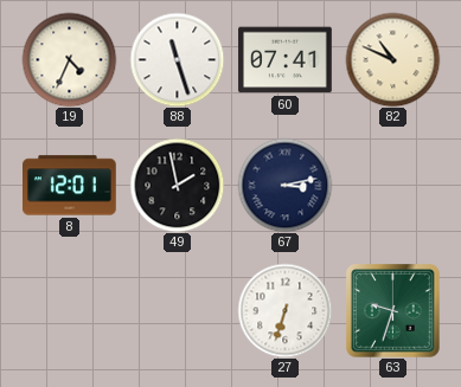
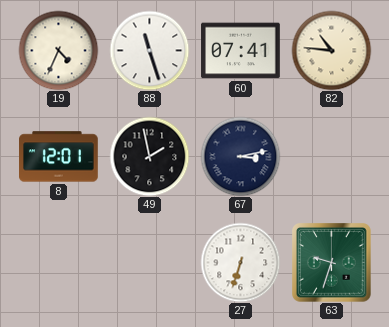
82: 10:49 -> 10:46 (331, 50)
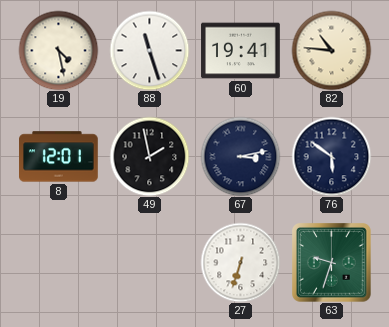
19: 4:34 -> 4:28 (58, 50)
60: 07:41 -> 19:41 (241, 51)
76: none -> 5:51 (331, 156)
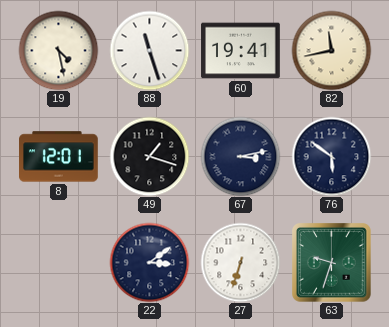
82: 10:46 -> 11:43 (331, 50)
49: 1:58 -> 1:18 (149, 156)
22: none -> 3:09 (149, 262)
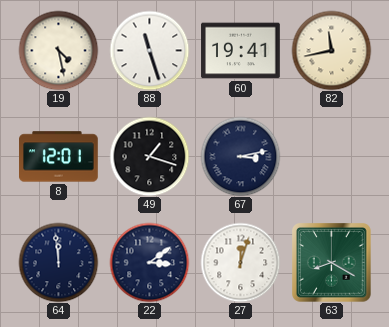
76: 5:51 -> none (331, 156)
64: none -> 11:59 (58, 262)
27: 6:33 -> 12:03 (240, 262)
63: 9:33 -> 8:20 (332, 263)
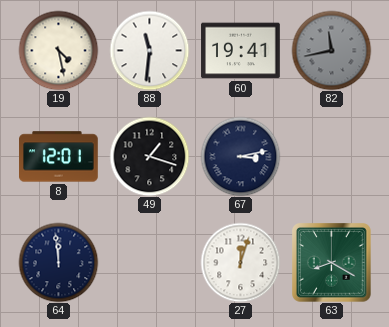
88: 11:27 -> 11:31 (149, 50)
82 dial: cream -> grey (331, 50)
22: 3:09 -> none (149, 262)
